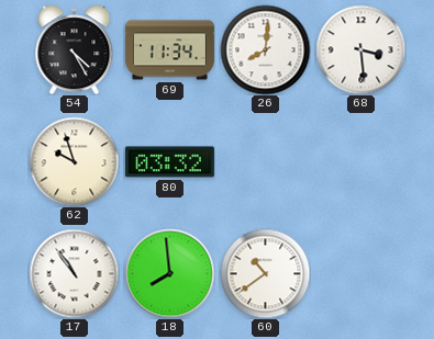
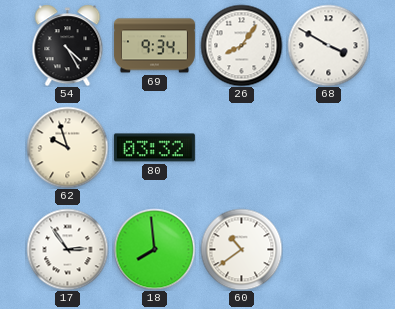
69: 11:34 -> 9:34 (154, 46)
26: 8:01 -> 8:06 (241, 45)
68: 3:29 -> 3:50 (328, 45)
17: 10:54 -> 2:54 (67, 249)
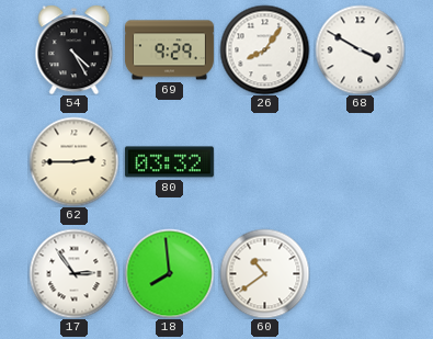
69: 9:34 -> 9:29 (169, 50)
62: 9:57 -> 2:45 (73, 161)
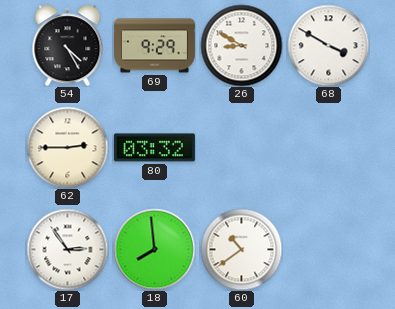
26: 8:06 -> 8:50 (241, 45)
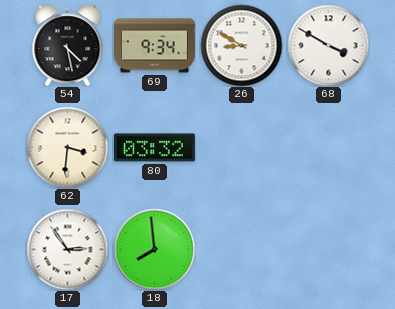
54: 4:25 -> 4:28 (68, 45)
69: 9:29 -> 9:34 (154, 46)
62: 2:45 -> 3:31 (67, 147)
60: 10:39 -> none (241, 249)
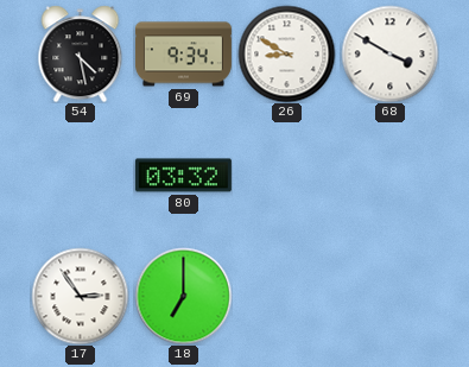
62: 3:31 -> none (67, 147)
18: 7:59 -> 7:00 (183, 296)
